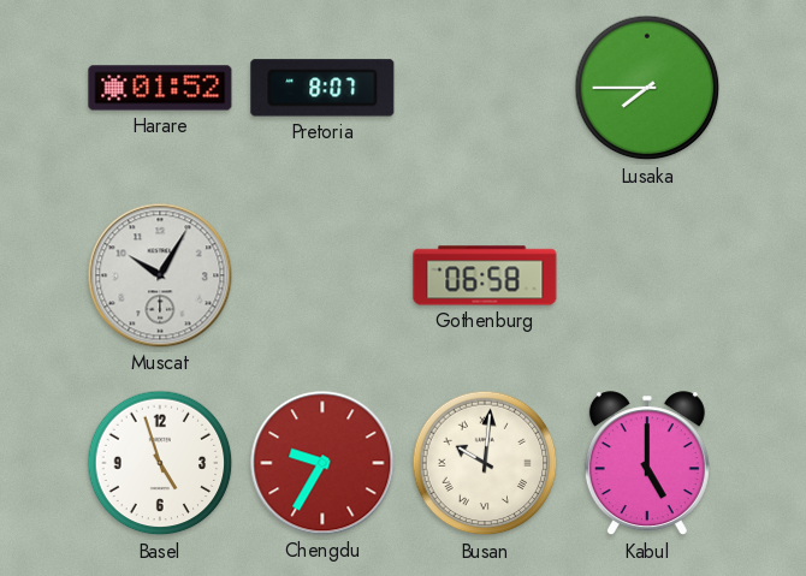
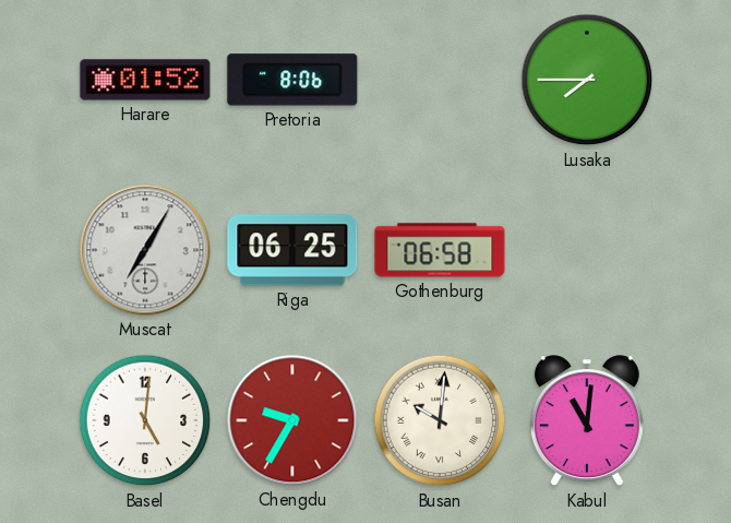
Pretoria: 8:07 -> 8:06 (292, 80)
Muscat: 10:05 -> 7:05 (145, 250)
Riga: none -> 06:25 (292, 250)
Basel: 4:57 -> 5:01 (145, 420)
Kabul: 5:00 -> 11:01 (587, 421)
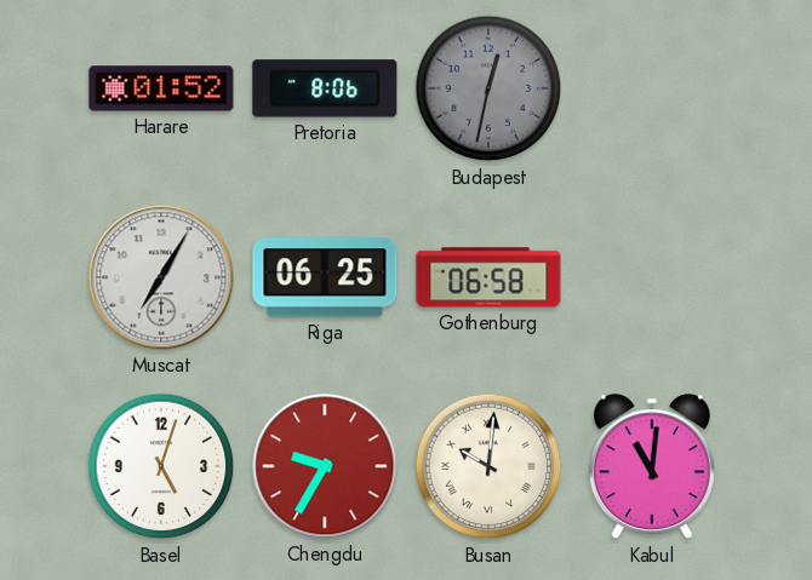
Budapest: none -> 12:32 (488, 88)
Lusaka: 7:45 -> none (587, 80)
Basel: 5:01 -> 5:03 (161, 466)
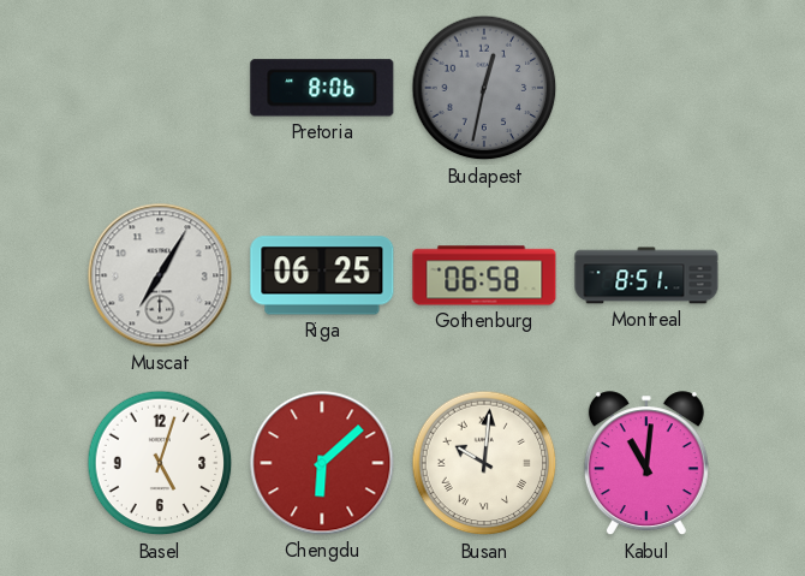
Harare: 01:52 -> none (161, 88)
Montreal: none -> 8:51 (646, 275)
Chengdu: 9:35 -> 6:08 (322, 463)
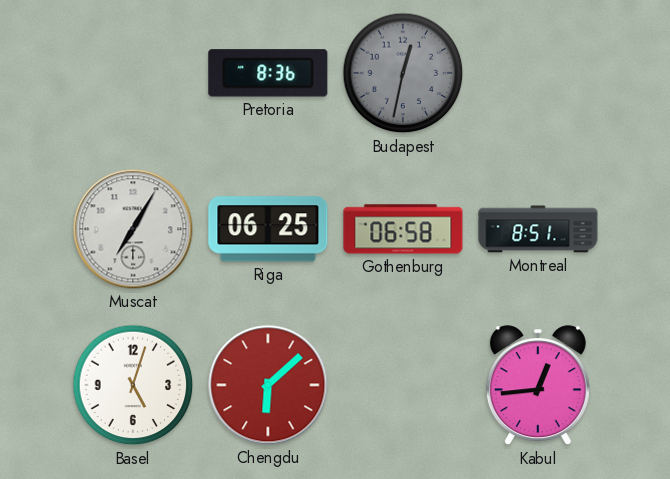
Pretoria: 8:06 -> 8:36 (268, 73)
Busan: 10:01 -> none (484, 463)
Kabul: 11:01 -> 12:44 (538, 386)
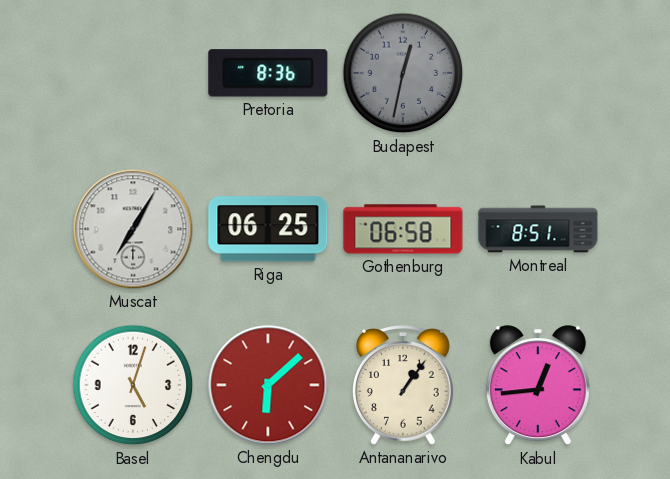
Antananarivo: none -> 1:06 (403, 385)
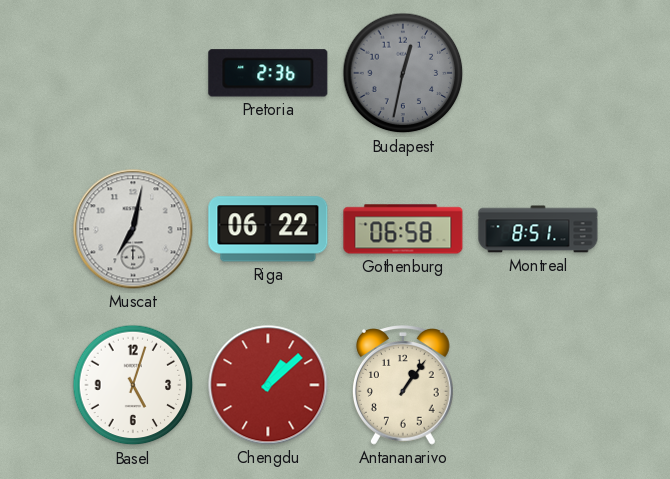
Pretoria: 8:36 -> 2:36 (268, 73)
Muscat: 7:05 -> 7:02 (133, 229)
Riga: 06:25 -> 06:22 (268, 229)
Chengdu: 6:08 -> 1:08 (268, 385)
Kabul: 12:44 -> none (538, 386)
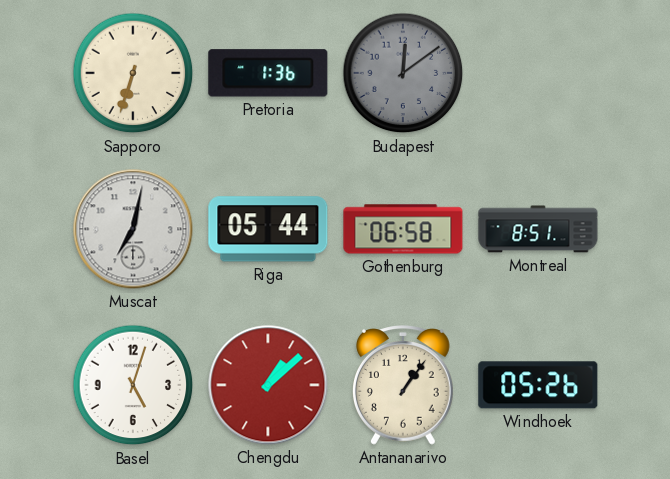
Sapporo: none -> 6:33 (133, 73)
Pretoria: 2:36 -> 1:36 (268, 73)
Budapest: 12:32 -> 12:09 (403, 73)
Riga: 06:22 -> 05:44 (268, 229)
Windhoek: none -> 05:26 (538, 385)
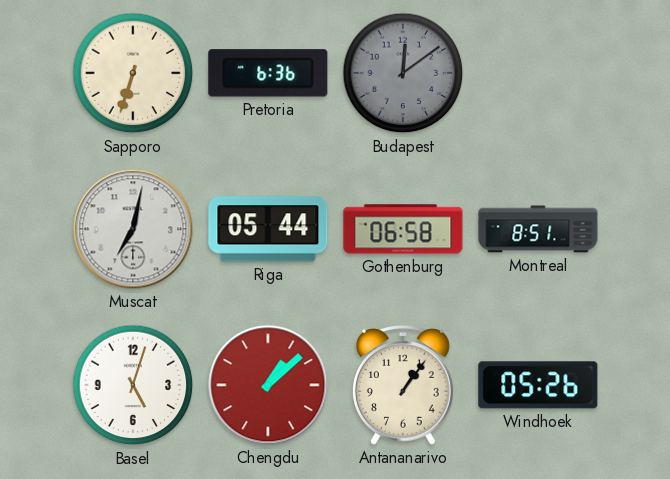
Pretoria: 1:36 -> 6:36 (268, 73)
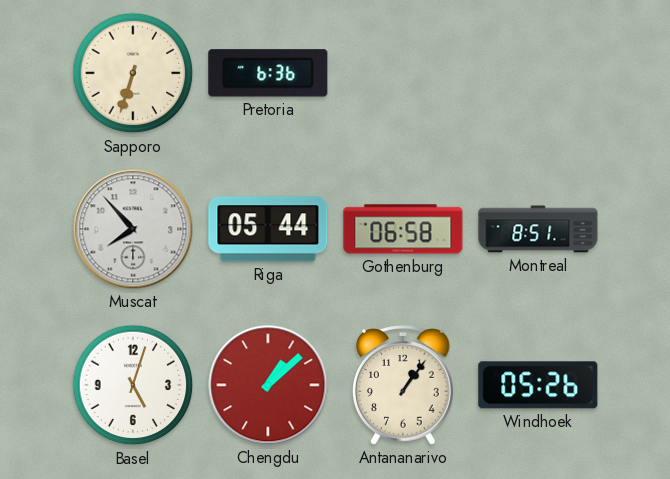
Budapest: 12:09 -> none (403, 73)
Muscat: 7:02 -> 7:53 (133, 229)
